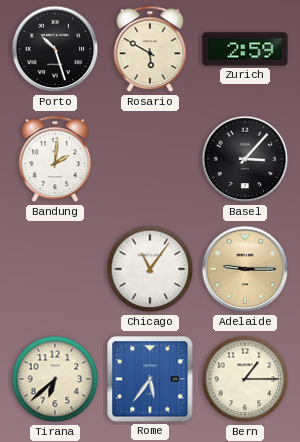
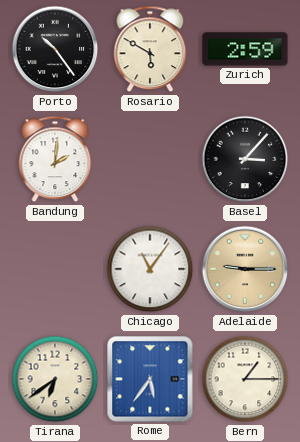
Porto: 10:27 -> 10:24 (55, 49)
Tirana: 6:38 -> 6:39 (55, 379)
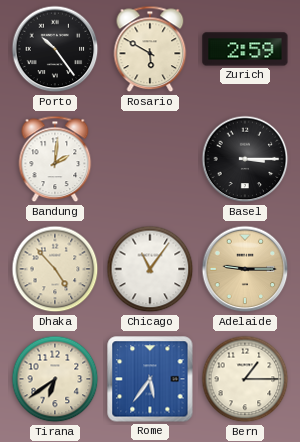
Basel: 3:07 -> 3:15 (245, 159)
Dhaka: none -> 4:53 (55, 269)
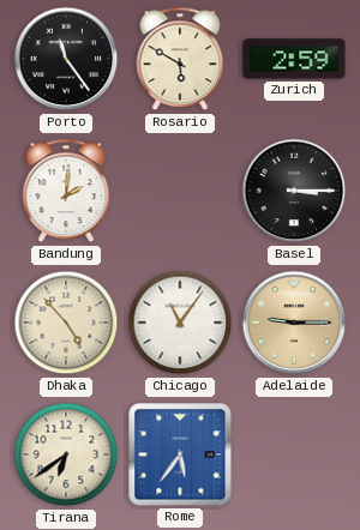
Porto: 10:24 -> 11:24 (66, 59)
Bern: 1:15 -> none (245, 379)
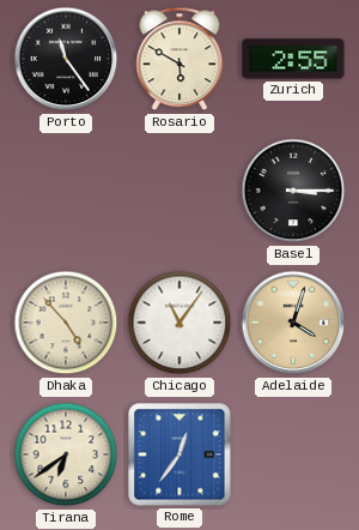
Zurich: 2:59 -> 2:55 (293, 59)
Bandung: 2:01 -> none (66, 191)
Adelaide: 9:15 -> 4:03 (293, 323)
Rome: 5:36 -> 12:36 (180, 454)
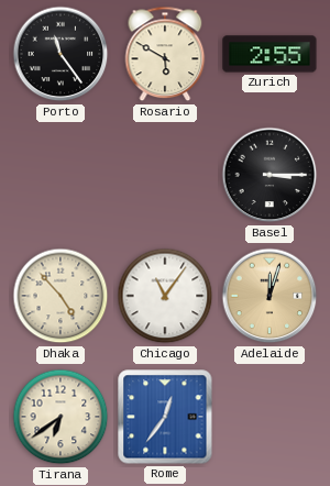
Adelaide: 4:03 -> 12:03 (269, 296)
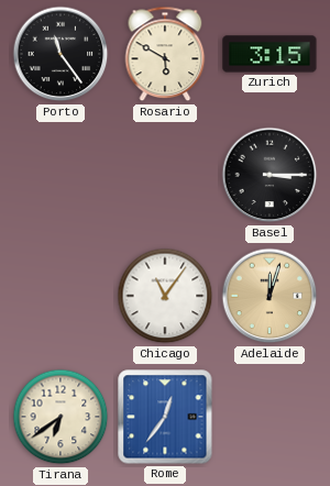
Zurich: 2:55 -> 3:15 (269, 54)
Dhaka: 4:53 -> none (61, 296)
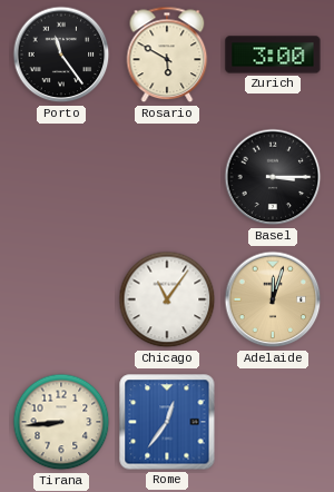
Zurich: 3:15 -> 3:00 (273, 55)
Tirana: 6:39 -> 8:44 (61, 422)
